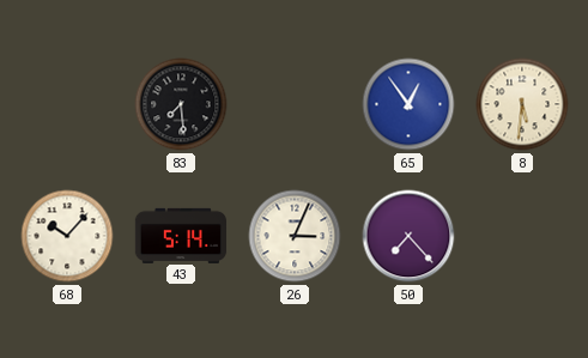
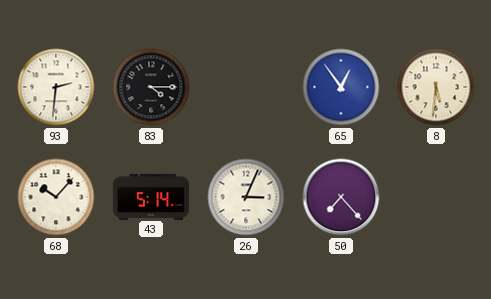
93: none -> 2:31 (56, 87)
83: 7:29 -> 4:15 (151, 87)
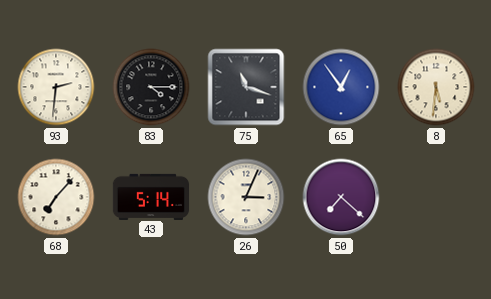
75: none -> 11:18 (246, 87)
68: 10:07 -> 7:07 (56, 197)
50: 7:23 -> 7:22 (341, 197)
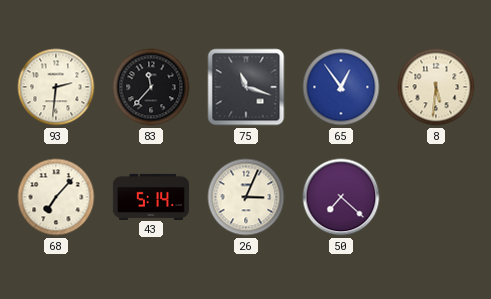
83: 4:15 -> 11:37 (151, 87)
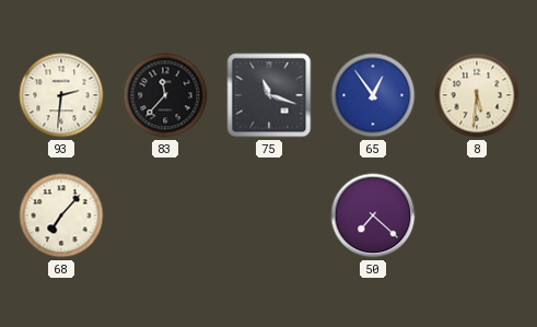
43: 5:14 -> none (151, 196)
26: 3:04 -> none (246, 197)
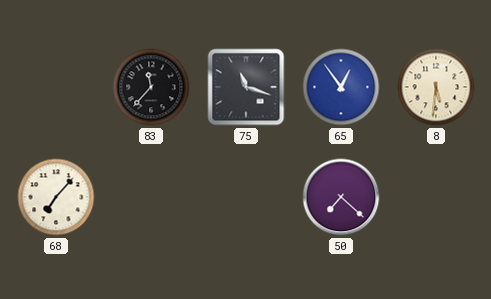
93: 2:31 -> none (61, 95)
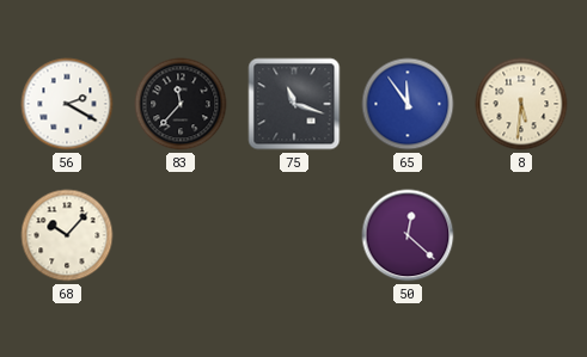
56: none -> 2:20 (67, 104)
65: 12:54 -> 11:54 (408, 104)
68: 7:07 -> 10:07 (67, 235)
50: 7:22 -> 12:22 (408, 235)
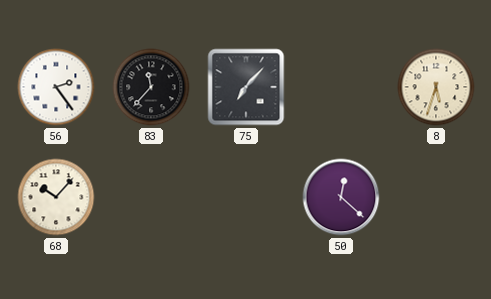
56: 2:20 -> 2:24 (56, 87)
75: 11:18 -> 7:07 (246, 87)
65: 11:54 -> none (408, 104)
8: 5:31 -> 5:33 (436, 87)
